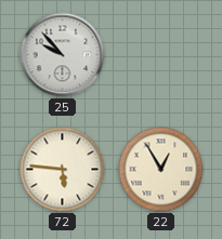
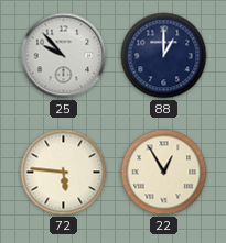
88: none -> 1:00 (164, 56)
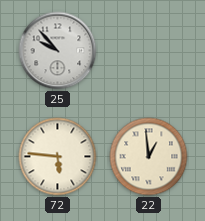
88: 1:00 -> none (164, 56)
22: 12:55 -> 12:59 (149, 157)
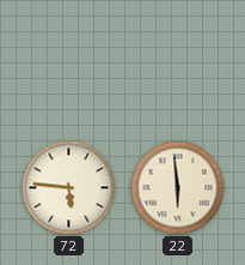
25: 9:53 -> none (58, 51)
22: 12:59 -> 5:59 (178, 188)
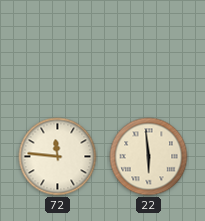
72: 5:46 -> 11:46 (58, 157)
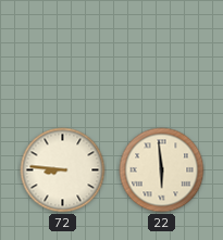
72: 11:46 -> 8:46 (63, 170)
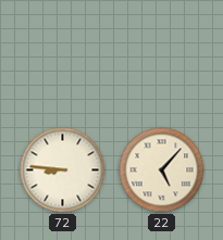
22: 5:59 -> 5:07 (162, 170)
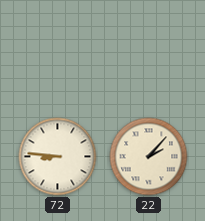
22: 5:07 -> 2:07 (149, 157)
